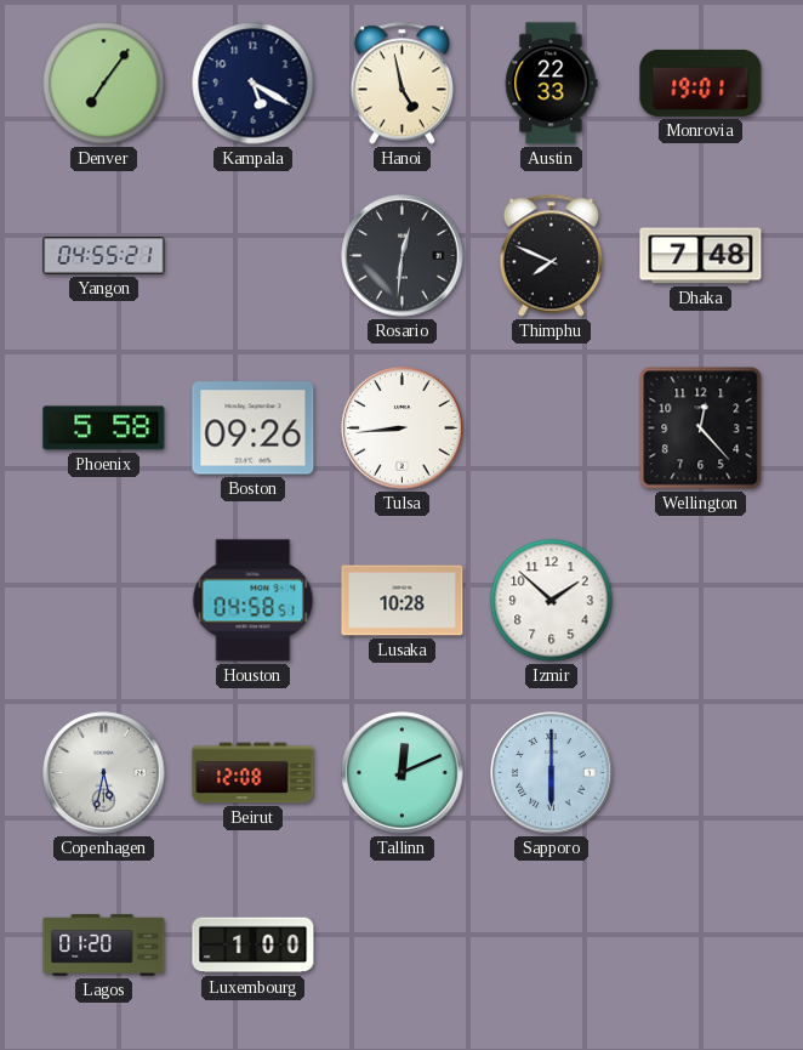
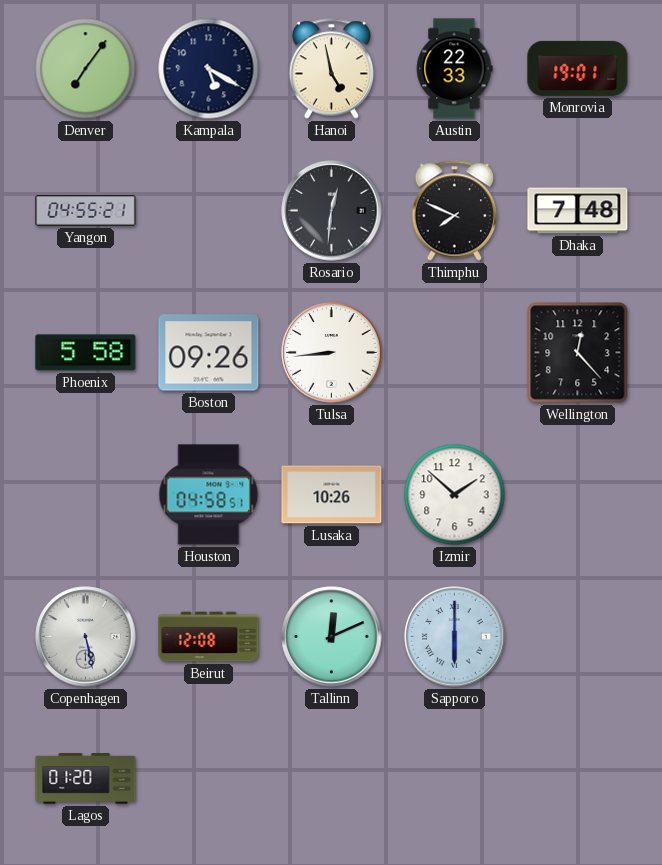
Lusaka: 10:28 -> 10:26 (332, 495)
Copenhagen: 5:32 -> 5:28 (86, 637)
Luxembourg: 1:00 -> none (254, 946)
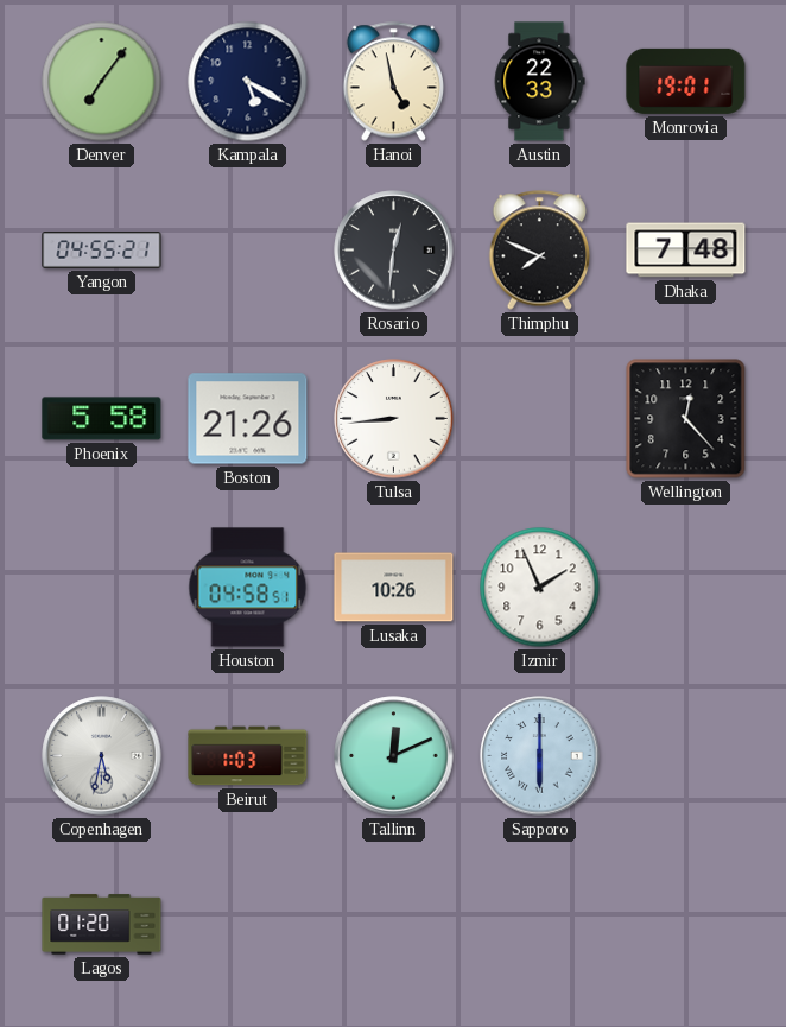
Boston: 09:26 -> 21:26 (248, 419)
Izmir: 1:52 -> 1:56 (540, 588)
Copenhagen: 5:28 -> 5:32 (102, 756)
Beirut: 12:08 -> 1:03 (248, 756)
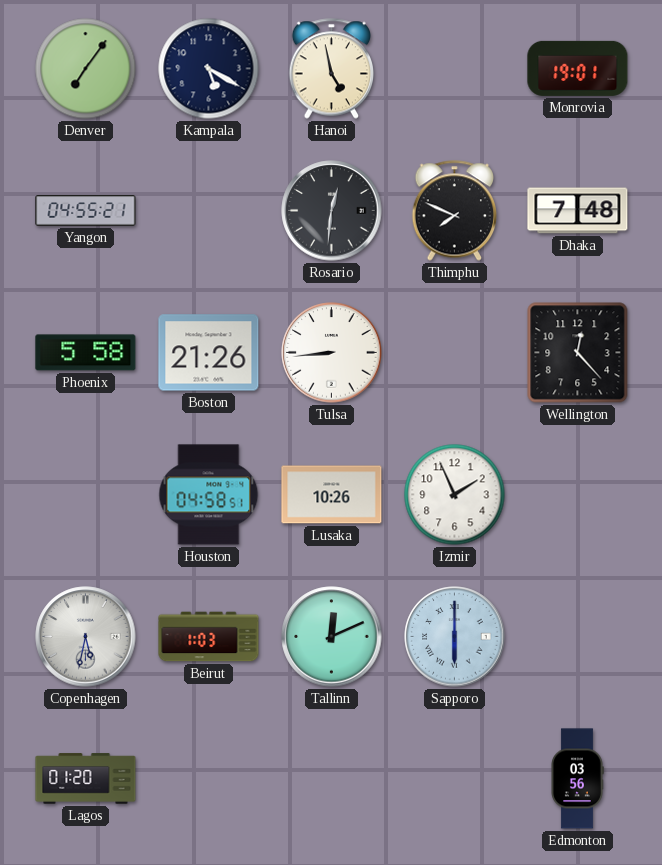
Austin: 22:33 -> none (539, 82)
Edmonton: none -> 03:56 (577, 779)
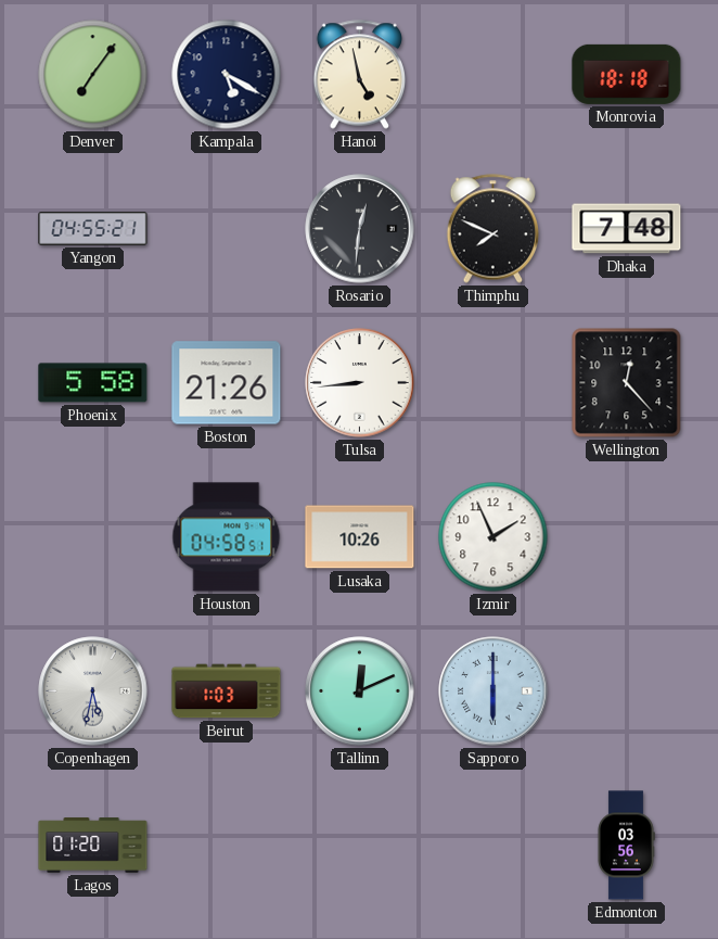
Monrovia: 19:01 -> 18:18 (627, 74)
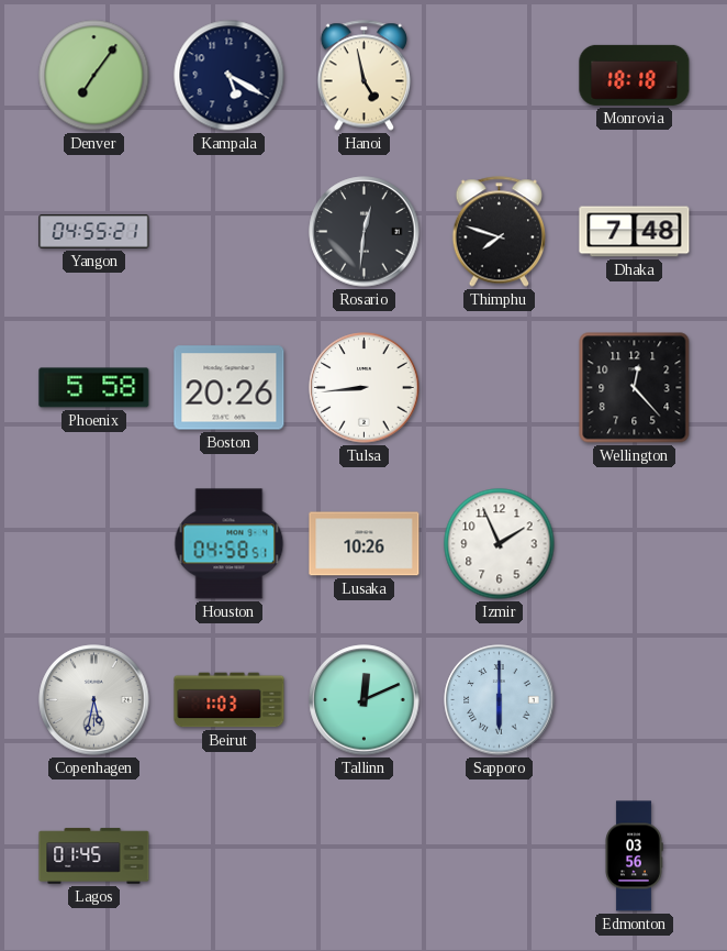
Thimphu: 7:49 -> 7:48 (500, 232)
Boston: 21:26 -> 20:26 (230, 388)
Lagos: 01:20 -> 01:45 (94, 856)
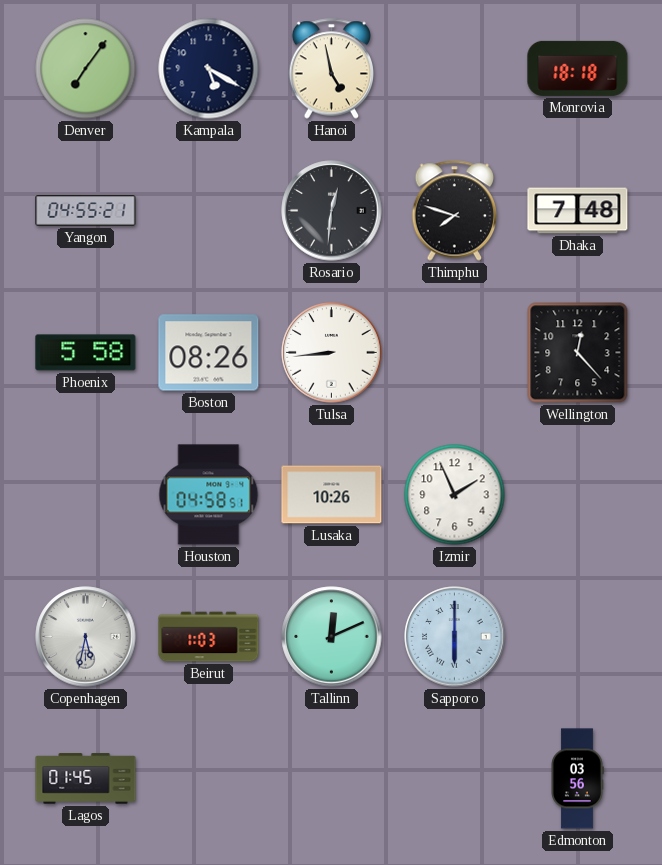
Boston: 20:26 -> 08:26 (209, 353)
